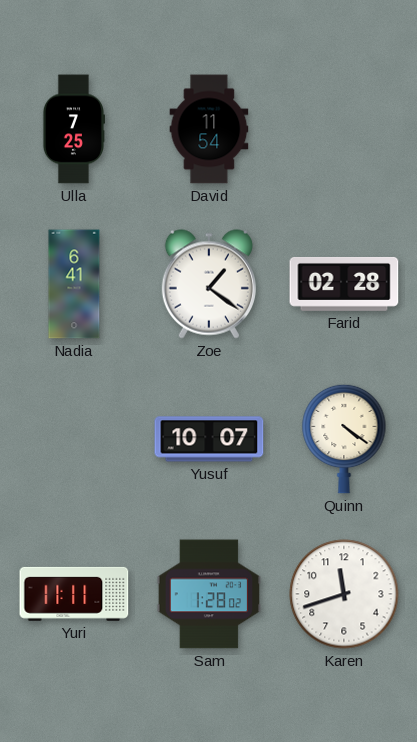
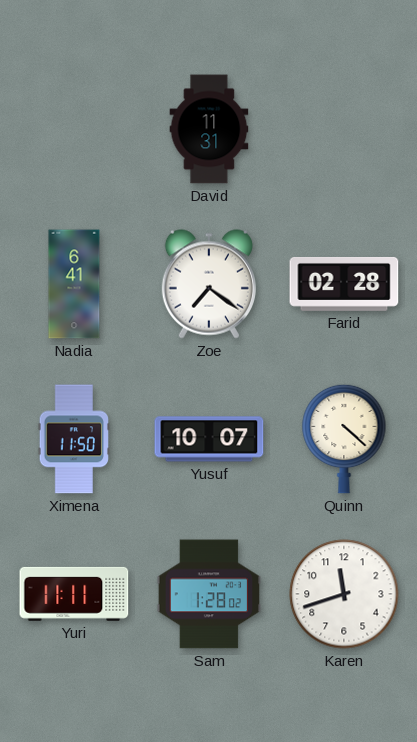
Ulla: 7:25 -> none (73, 129)
David: 11:54 -> 11:31 (209, 129)
Zoe: 1:21 -> 7:21 (209, 284)
Ximena: none -> 11:50 (73, 439)
Quinn: 4:21 -> 4:22 (344, 439)
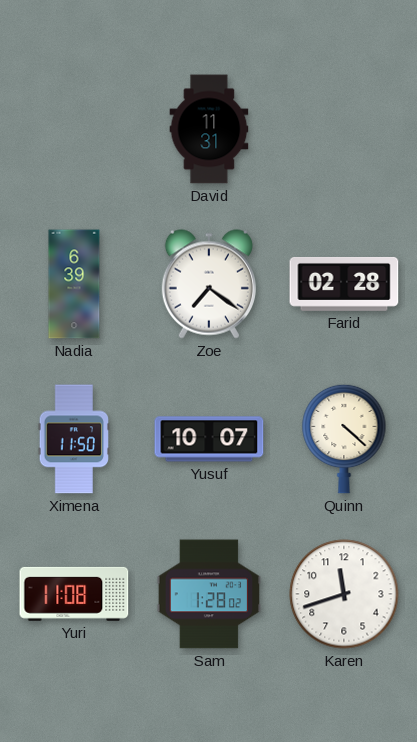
Nadia: 6:41 -> 6:39 (74, 284)
Yuri: 11:11 -> 11:08 (74, 594)
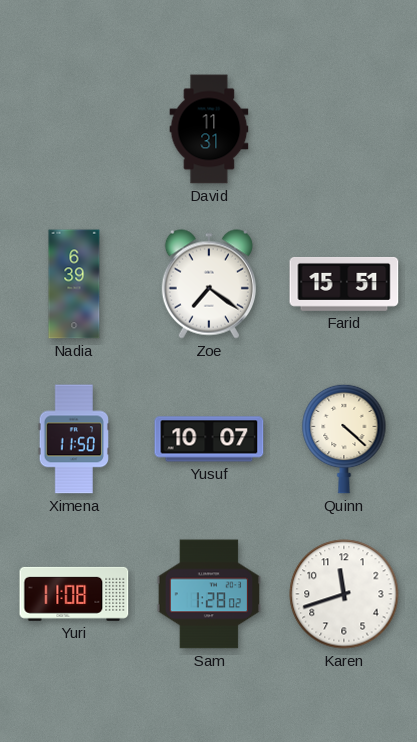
Farid: 02:28 -> 15:51 (344, 284)
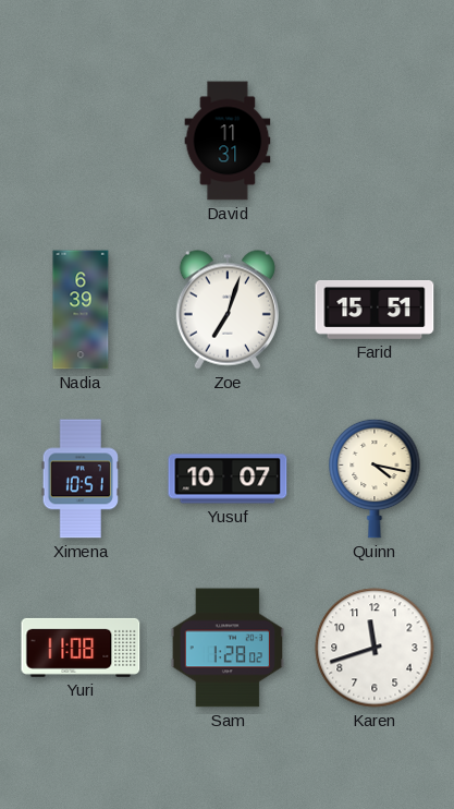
Zoe: 7:21 -> 7:03 (228, 310)
Ximena: 11:50 -> 10:51 (79, 479)
Quinn: 4:22 -> 4:17 (375, 479)
